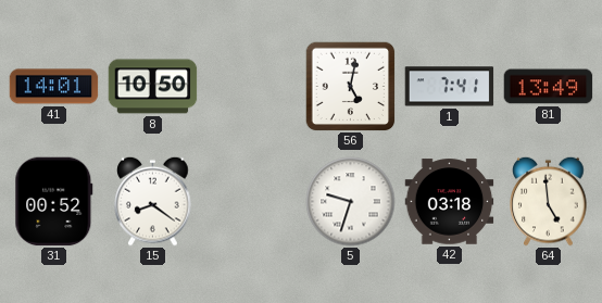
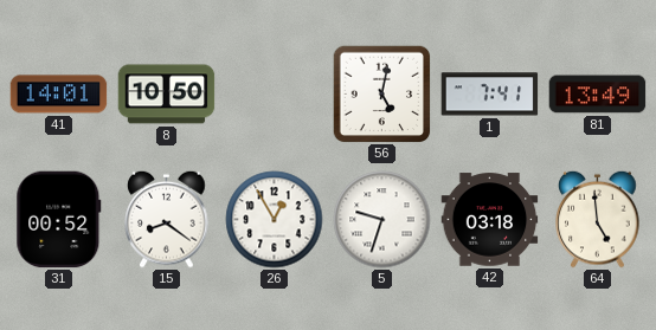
26: none -> 12:55 (275, 220)
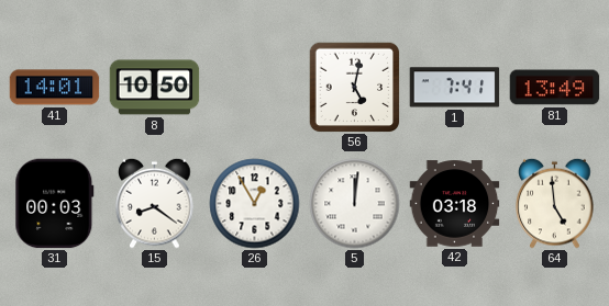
31: 00:52 -> 00:03 (55, 204)
5: 9:33 -> 12:01 (355, 204)
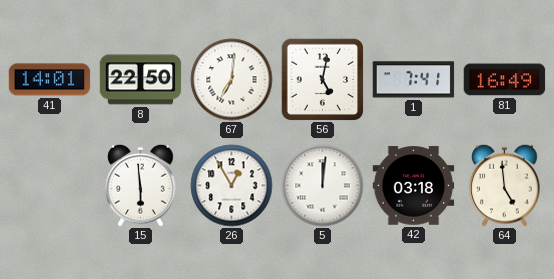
8: 10:50 -> 22:50 (141, 80)
67: none -> 7:01 (232, 80)
81: 13:49 -> 16:49 (505, 80)
31: 00:03 -> none (55, 204)
15: 8:21 -> 5:59 (141, 185)
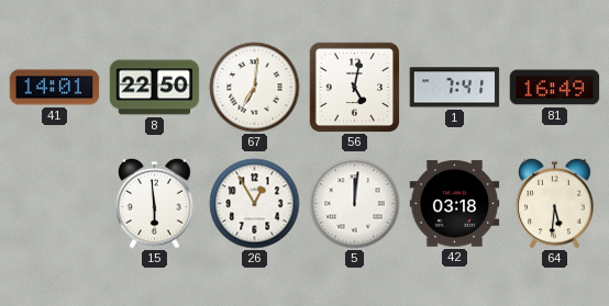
64: 4:59 -> 5:31 (555, 203)
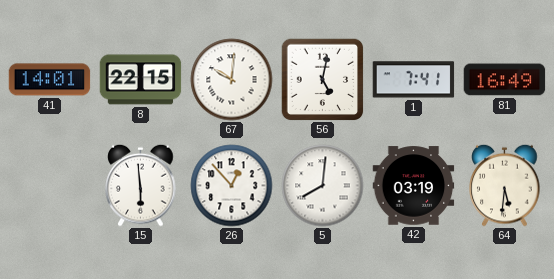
8: 22:50 -> 22:15 (141, 80)
67: 7:01 -> 10:01 (232, 80)
26: 12:55 -> 12:53 (232, 186)
5: 12:01 -> 8:01 (323, 186)
42: 03:18 -> 03:19 (414, 186)
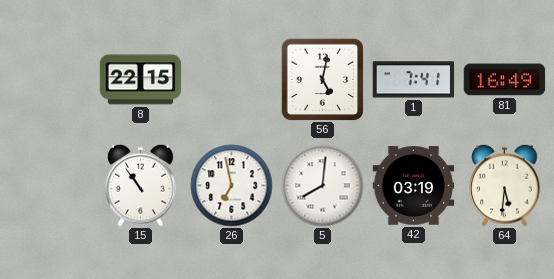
41: 14:01 -> none (50, 80)
67: 10:01 -> none (232, 80)
15: 5:59 -> 10:54 (141, 185)
26: 12:53 -> 6:58 (232, 186)
